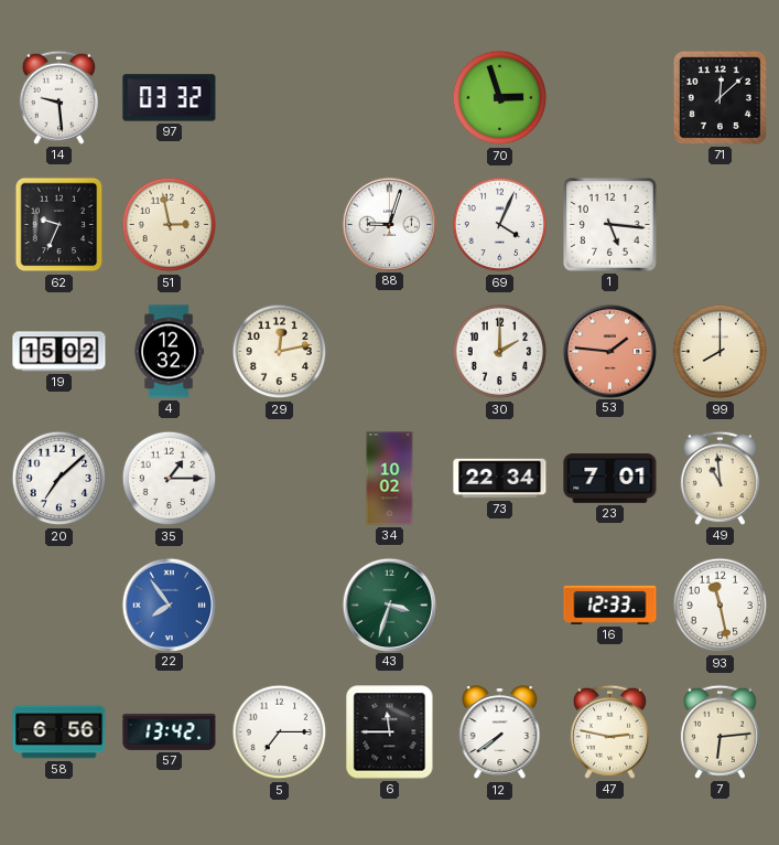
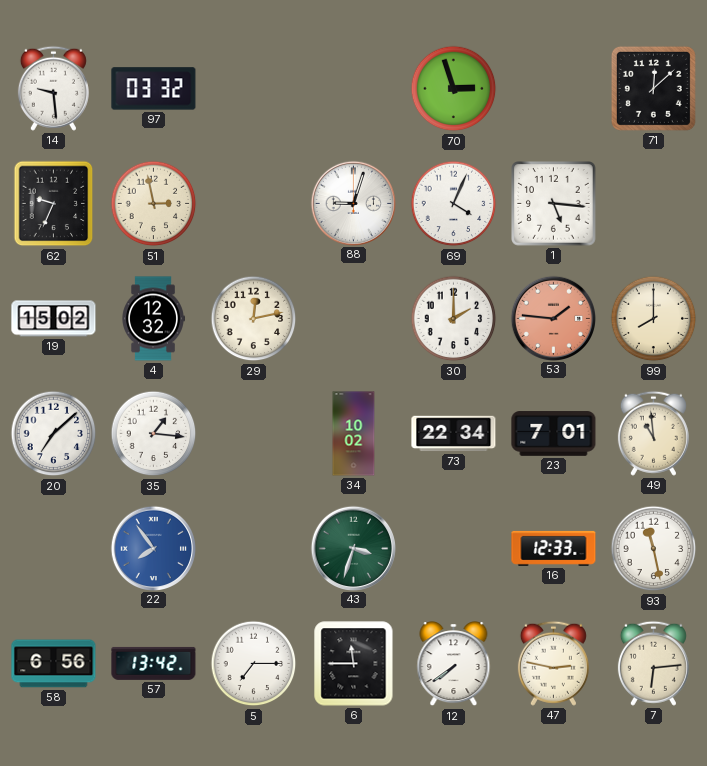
35: 1:15 -> 1:16 (154, 434)
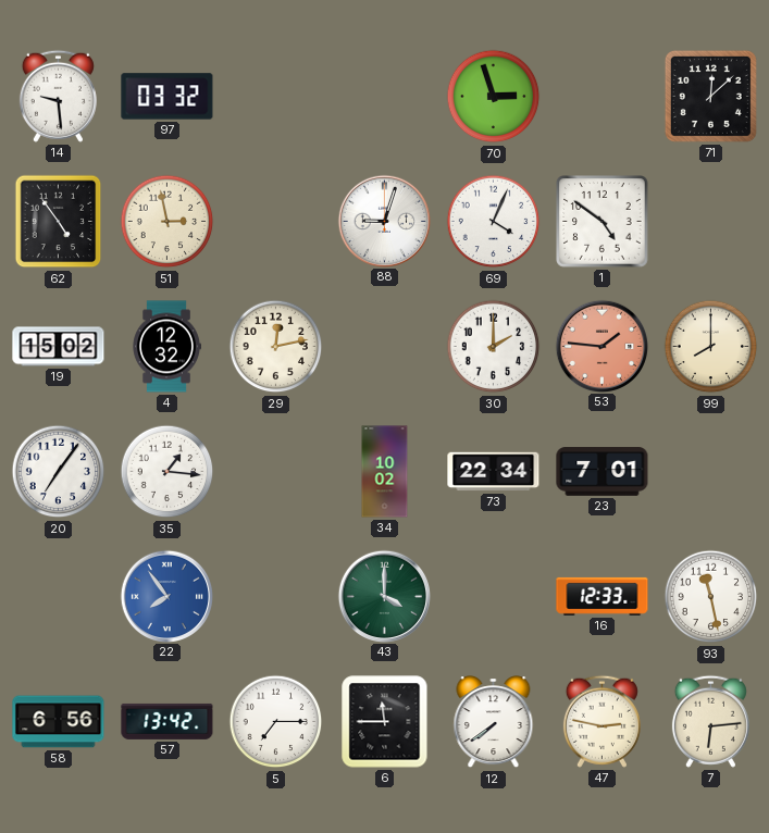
62: 9:34 -> 4:54 (59, 222)
1: 5:16 -> 4:51 (603, 222)
20: 7:08 -> 7:06 (59, 472)
49: 10:59 -> none (653, 433)
43: 3:33 -> 4:00 (384, 596)
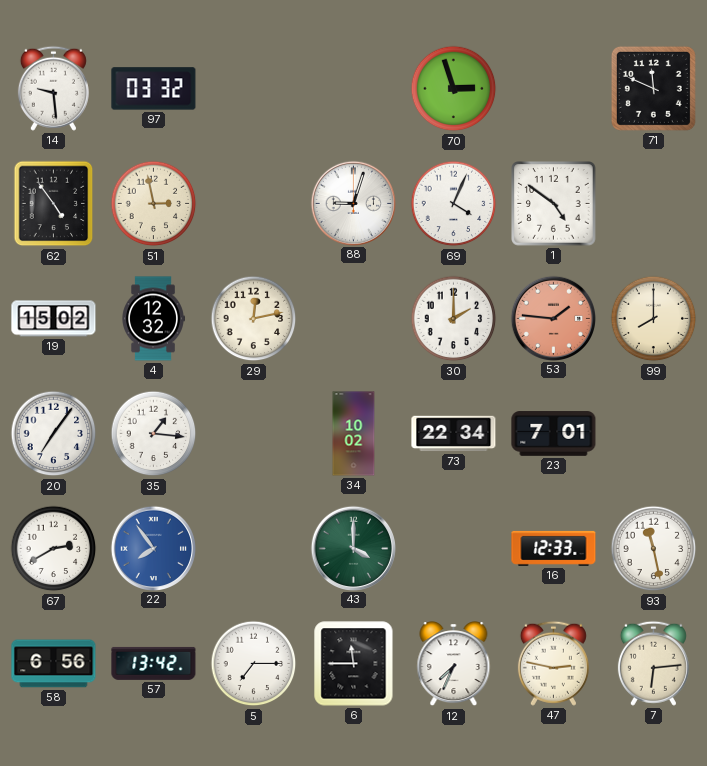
71: 12:08 -> 11:49 (653, 88)
67: none -> 2:40 (54, 549)
12: 7:39 -> 7:34 (454, 664)
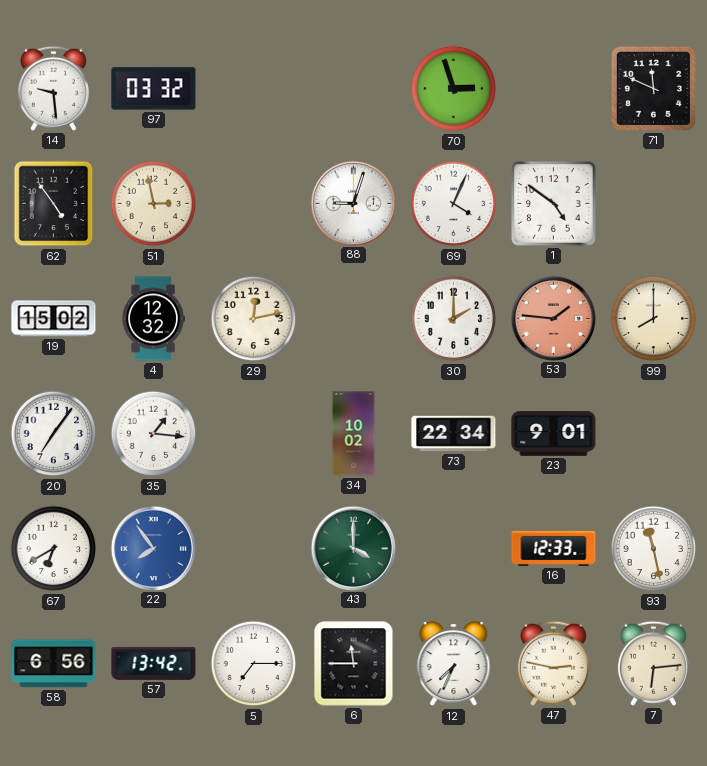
23: 7:01 -> 9:01 (554, 434)
67: 2:40 -> 6:40 (54, 549)
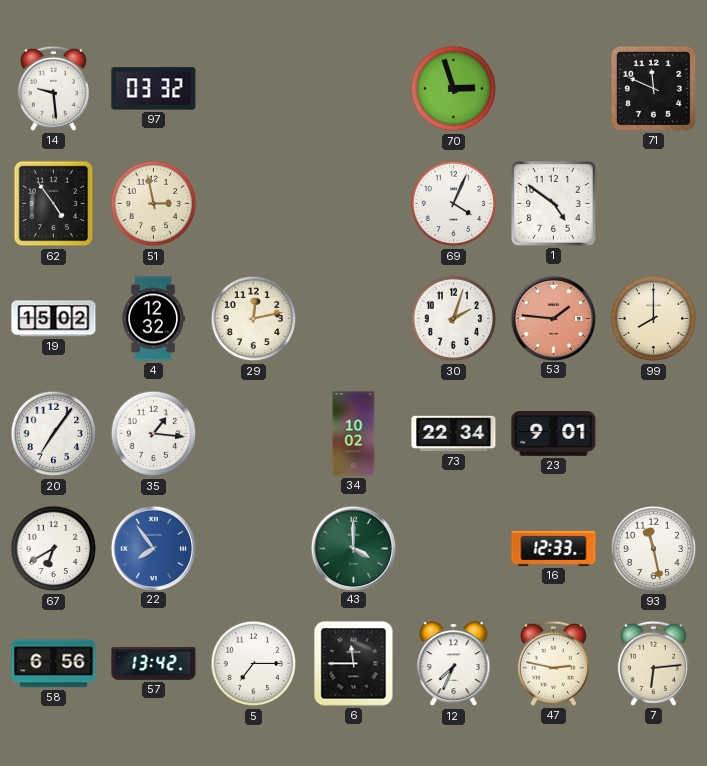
88: 9:03 -> none (353, 203)
30: 2:00 -> 2:03 (454, 319)
